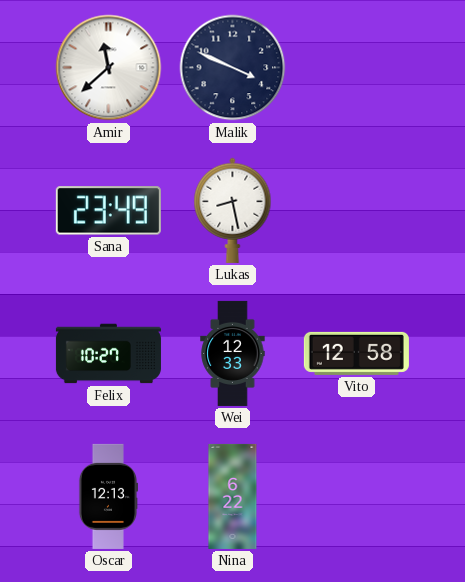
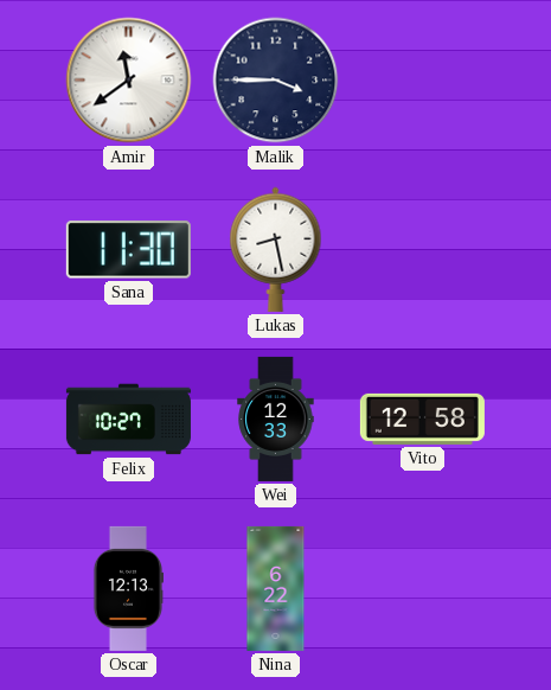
Amir: 11:38 -> 11:39 (129, 81)
Malik: 3:49 -> 3:45 (276, 81)
Sana: 23:49 -> 11:30 (128, 250)
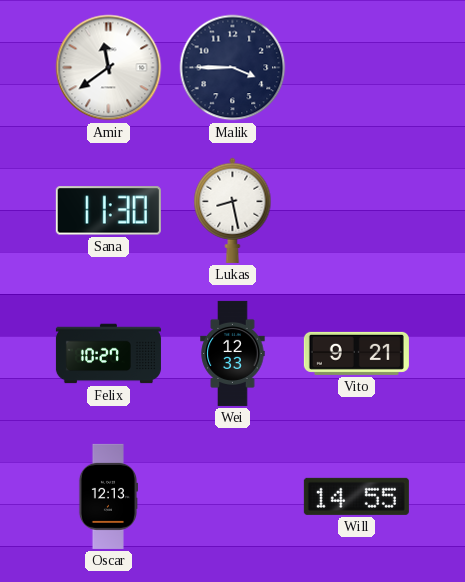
Vito: 12:58 -> 9:21 (356, 353)
Nina: 6:22 -> none (276, 588)
Will: none -> 14:55 (356, 496)
